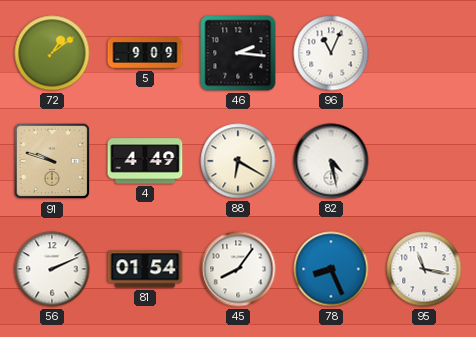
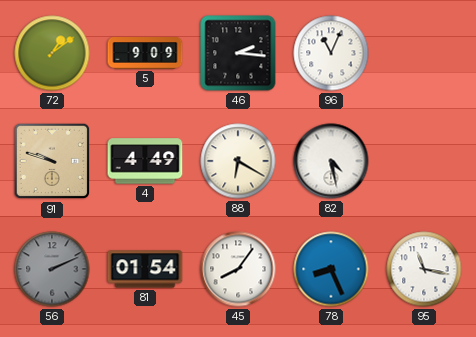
56 dial: white -> grey (52, 269)
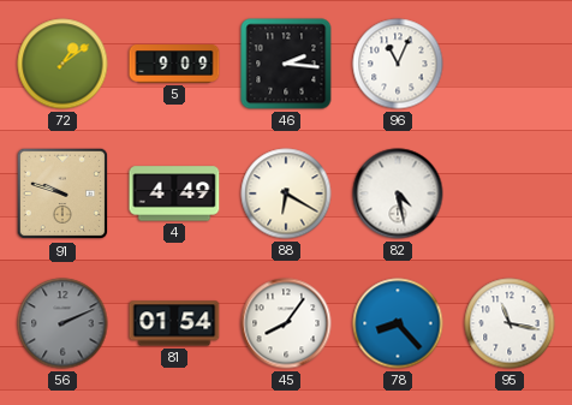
78: 8:26 -> 8:23 (398, 323)
